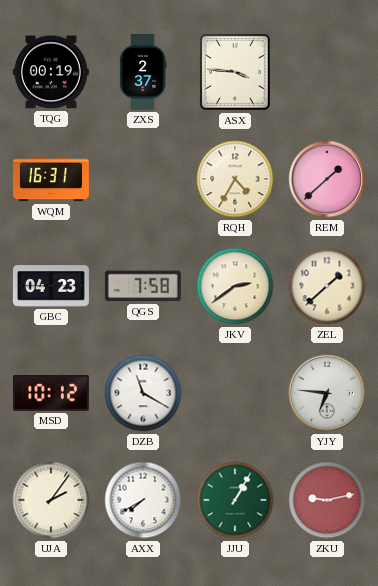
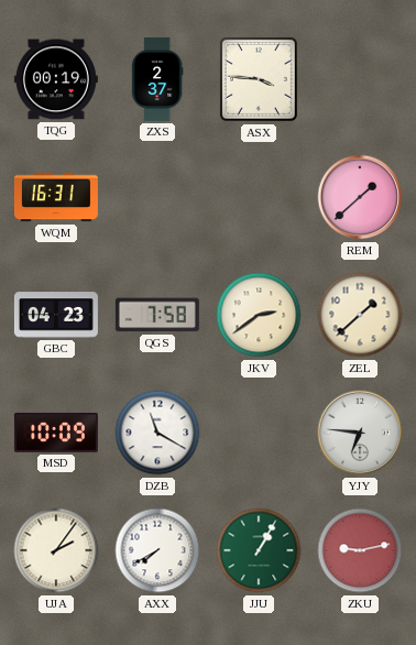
RQH: 4:35 -> none (235, 179)
MSD: 10:12 -> 10:09 (56, 433)
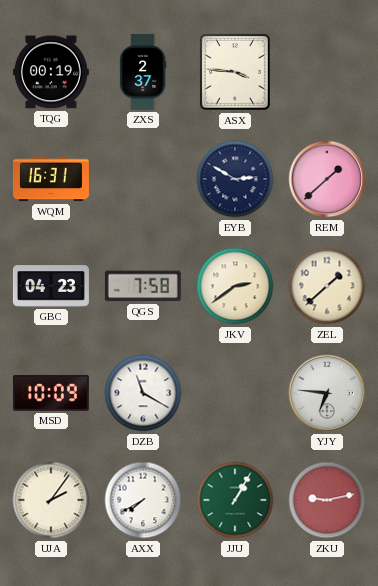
EYB: none -> 2:50 (235, 179)
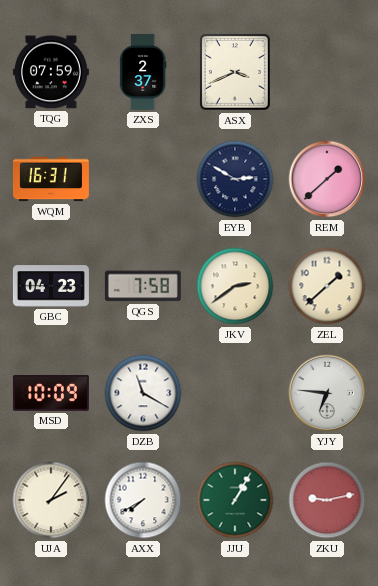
TQG: 00:19 -> 07:59 (51, 72)
ASX: 3:46 -> 3:41 (235, 72)
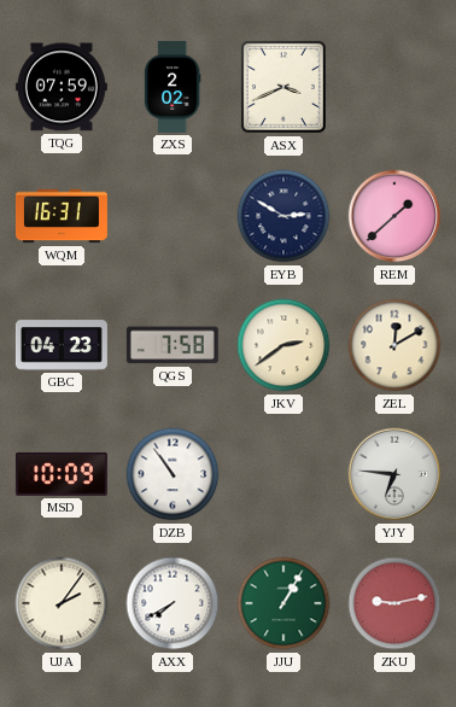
ZXS: 2:37 -> 2:02 (173, 87)
ZEL: 1:38 -> 12:10 (394, 345)
DZB: 11:20 -> 10:54 (173, 474)
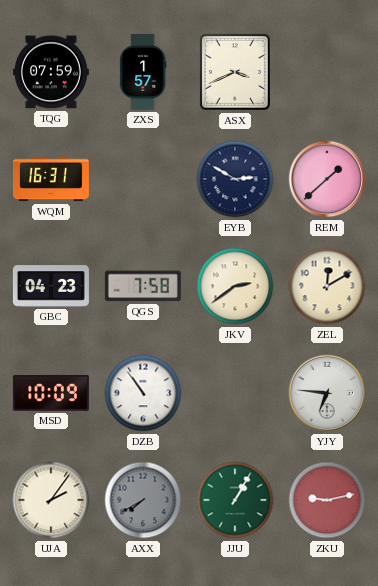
ZXS: 2:02 -> 1:57 (143, 72)
AXX dial: white -> grey (143, 500)
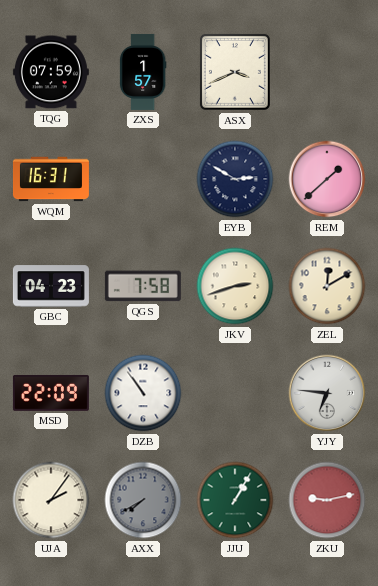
JKV: 2:39 -> 2:42 (235, 286)
MSD: 10:09 -> 22:09 (51, 393)
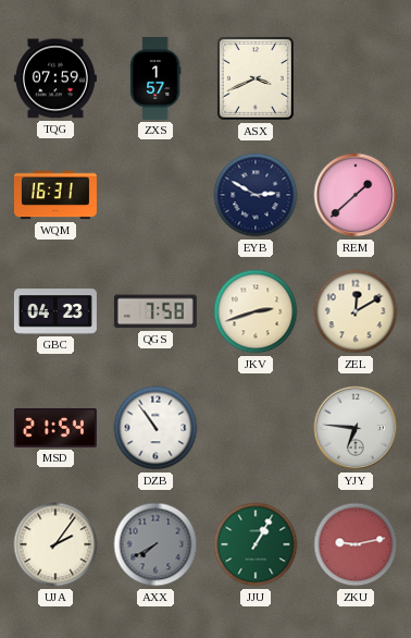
MSD: 22:09 -> 21:54 (55, 428)
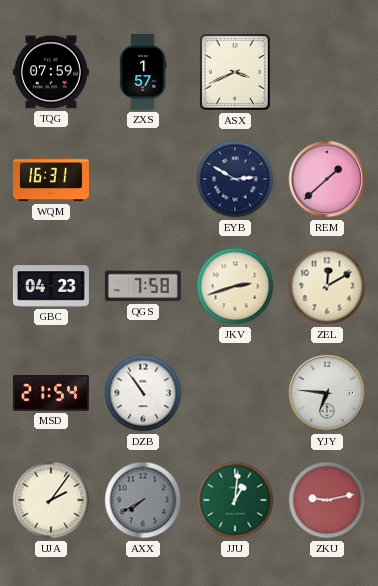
JJU: 1:05 -> 1:01 (235, 500)
